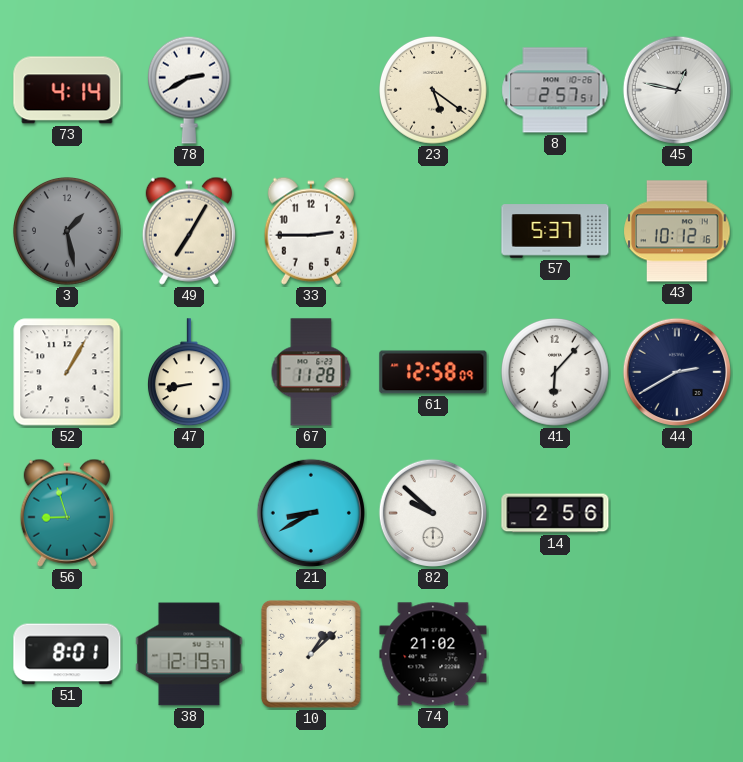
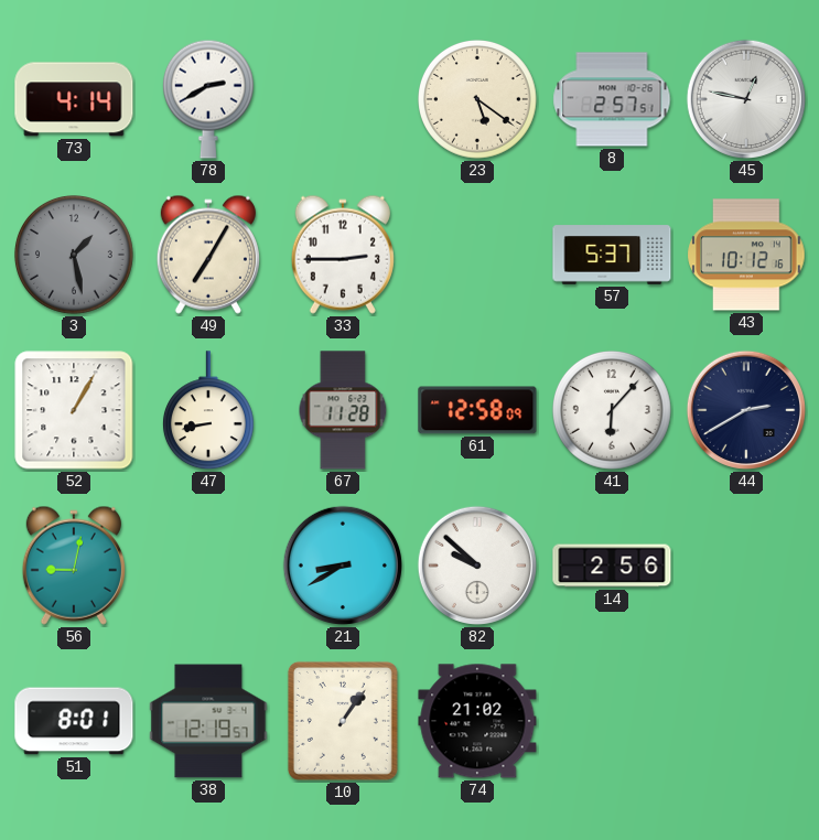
56: 8:57 -> 9:02 (74, 566)
10: 1:08 -> 1:06 (343, 721)
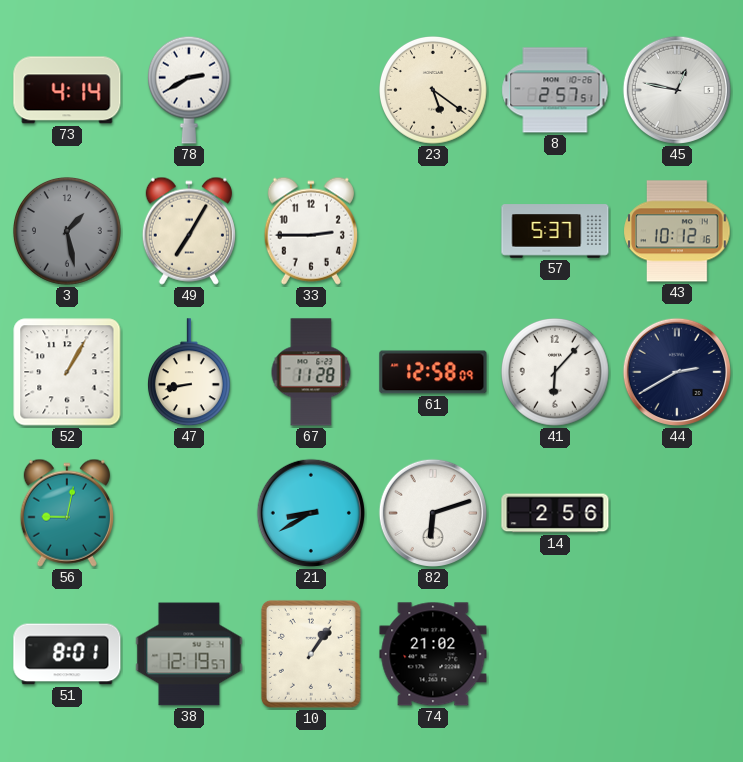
82: 9:52 -> 6:12 (433, 513)
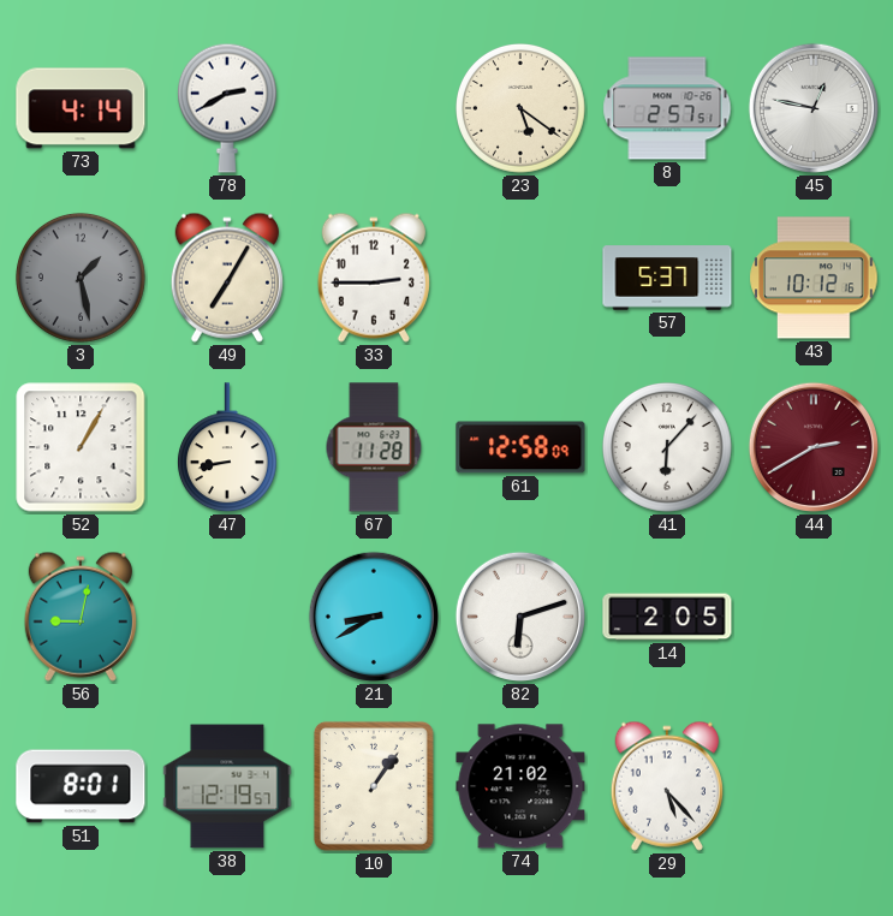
44 dial: navy -> burgundy (814, 447)
14: 2:56 -> 2:05 (667, 617)
29: none -> 5:23 (667, 786)
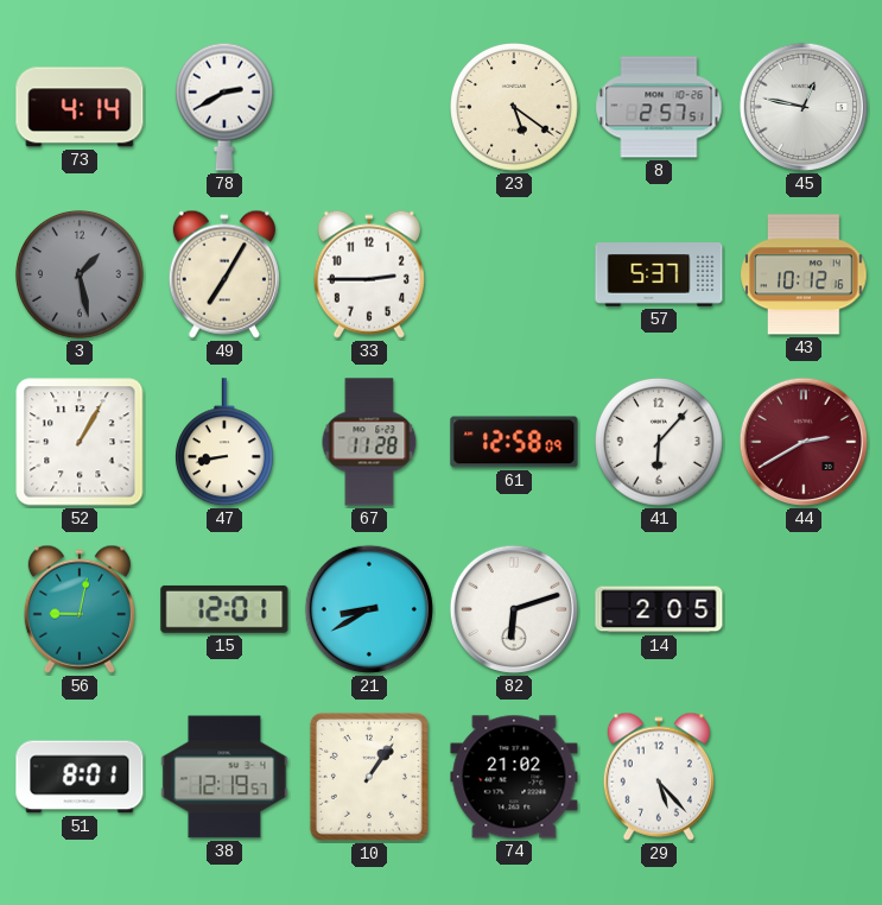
15: none -> 12:01 (224, 609)
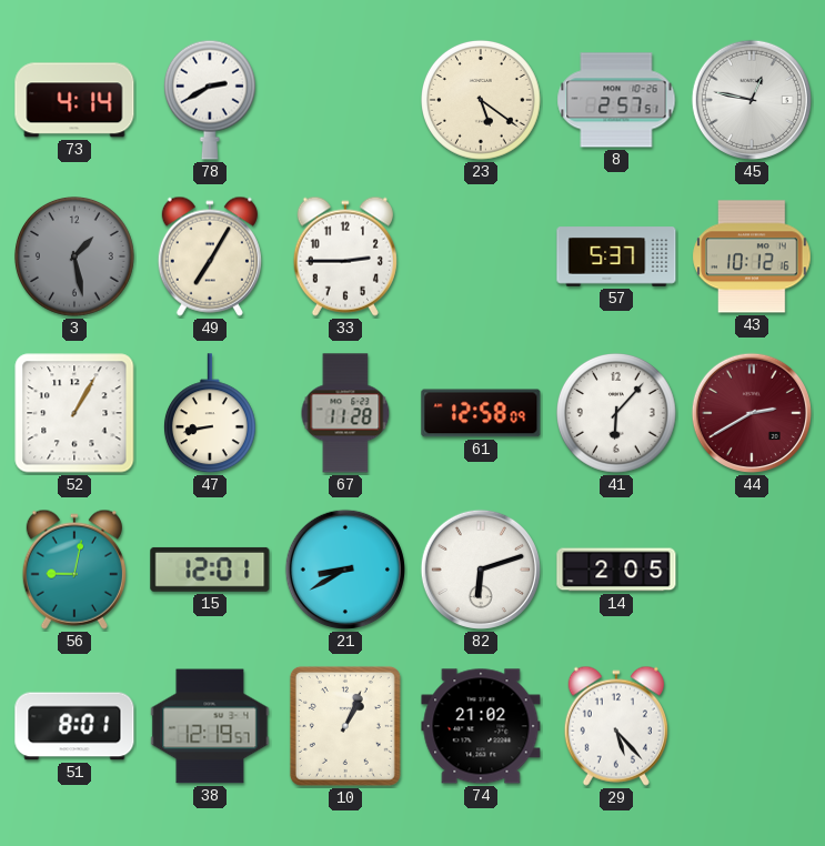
10: 1:06 -> 1:04 (345, 726)
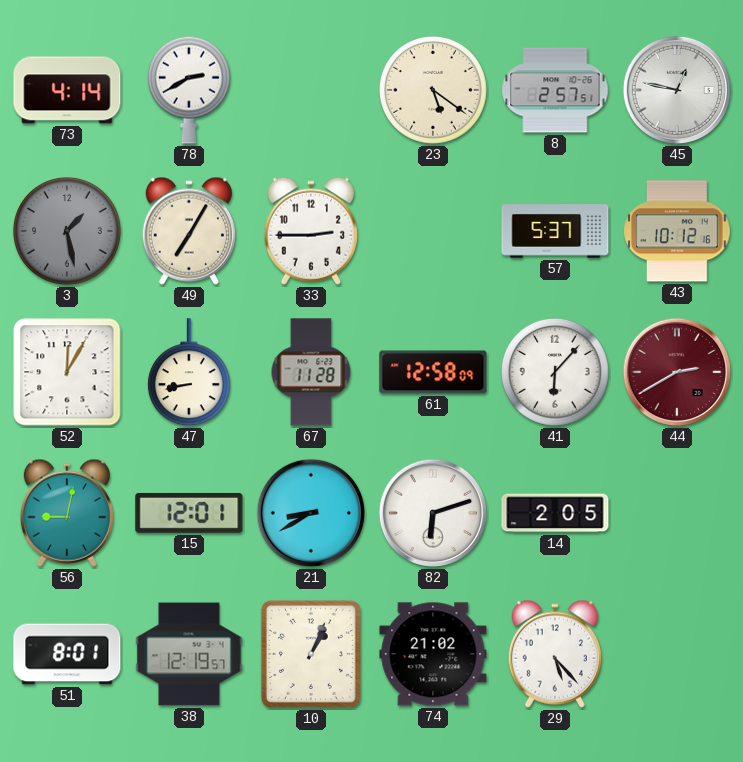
52: 1:05 -> 12:05 (67, 372)
